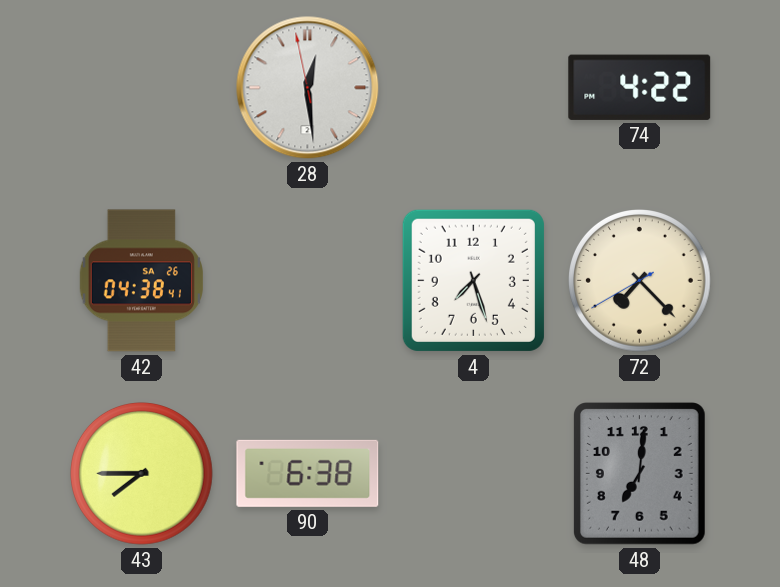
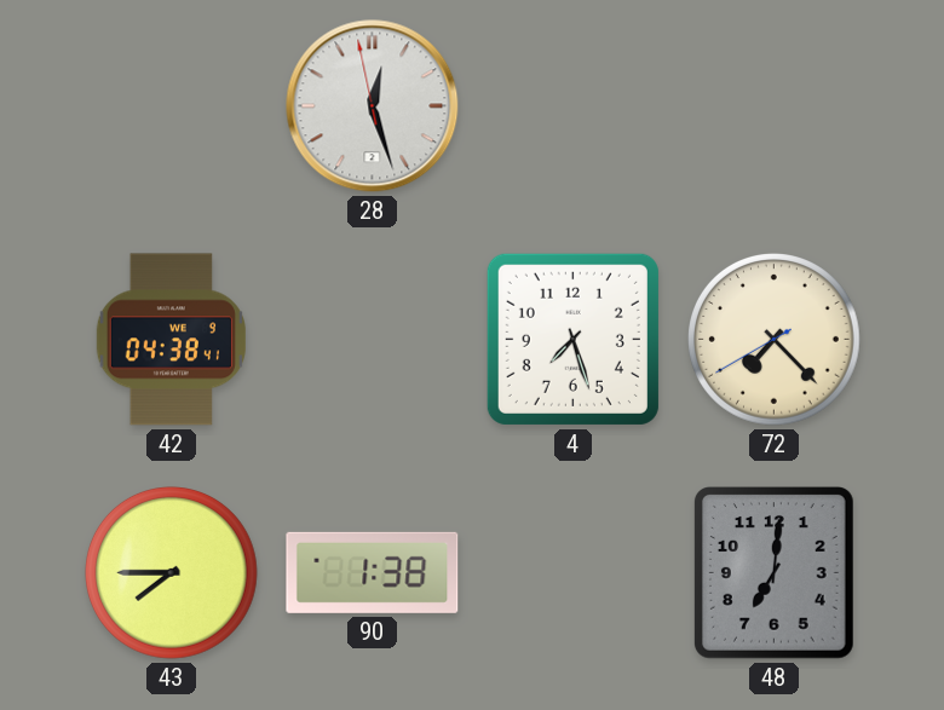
28: 12:28 -> 12:26 (373, 106)
74: 4:22 -> none (640, 87)
42 date: SA 26 -> WE 9 (171, 340)
90: 6:38 -> 1:38 (373, 572)
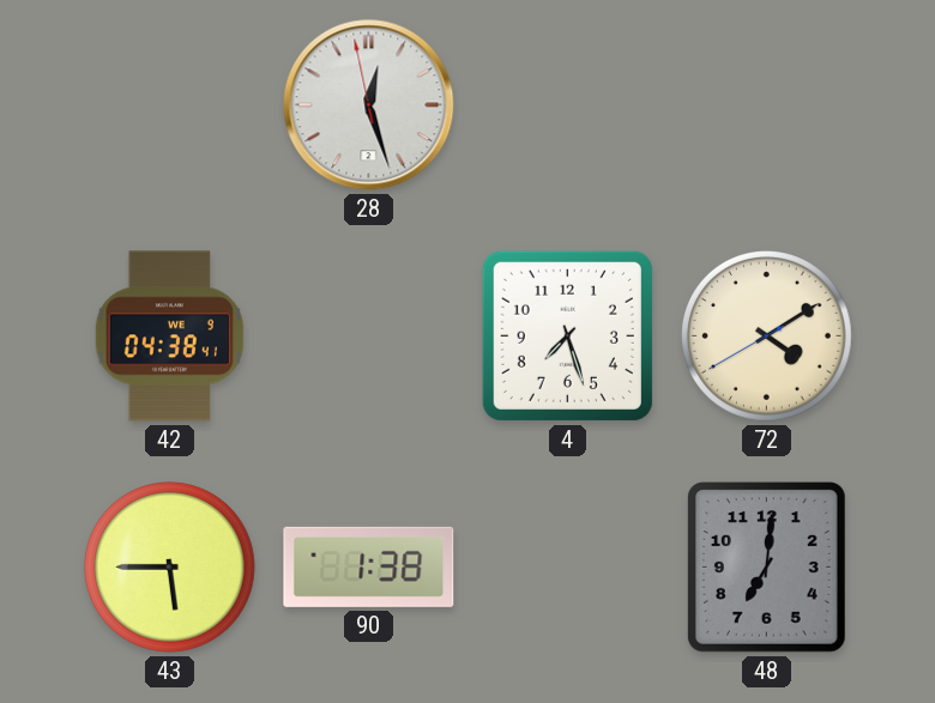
72: 7:22 -> 4:09 (767, 337)
43: 7:45 -> 5:45 (170, 568)
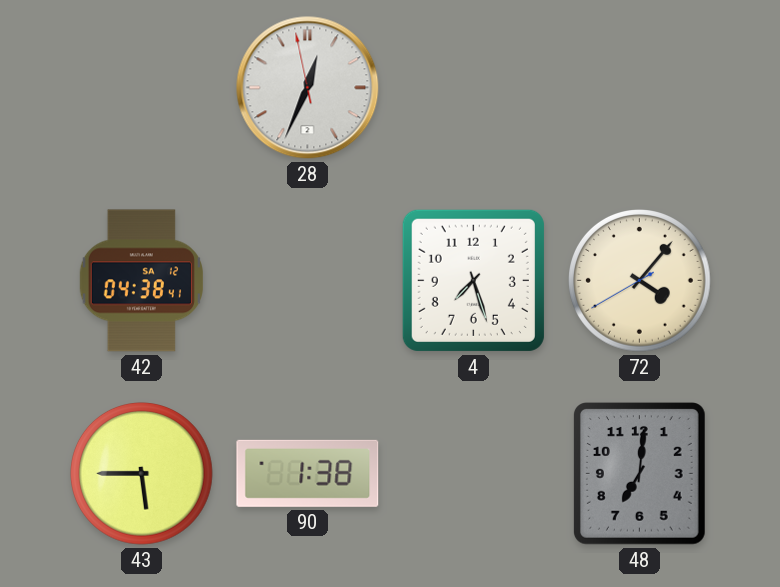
28: 12:26 -> 12:33 (308, 88)
42 date: WE 9 -> SA 12 (141, 281)
72: 4:09 -> 4:06 (640, 281)
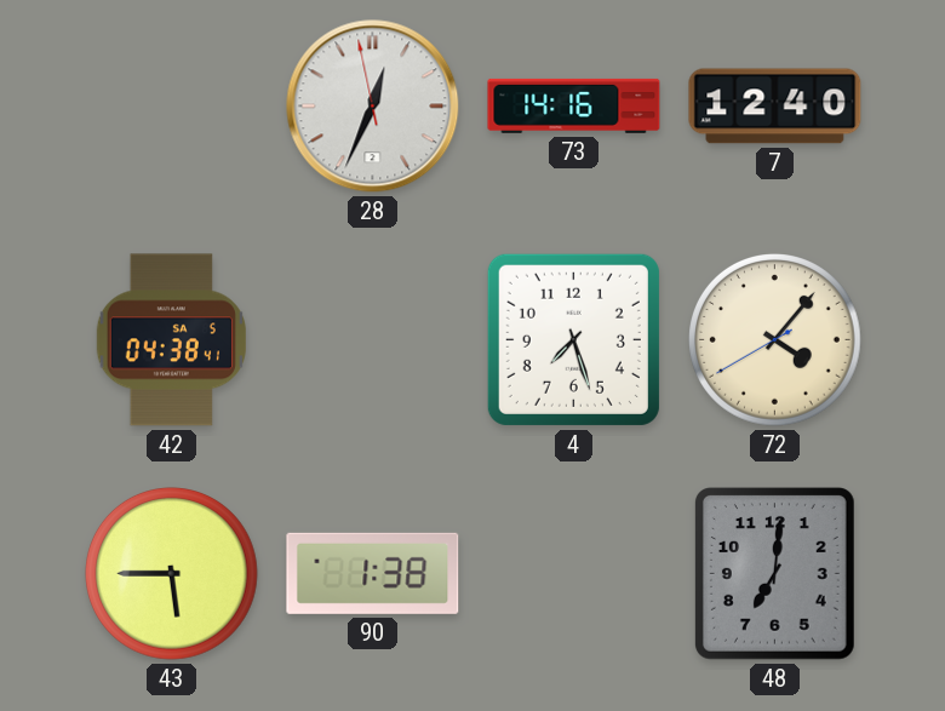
73: none -> 14:16 (574, 105)
7: none -> 12:40 (775, 107)
42 date: SA 12 -> SA 5 (171, 340)
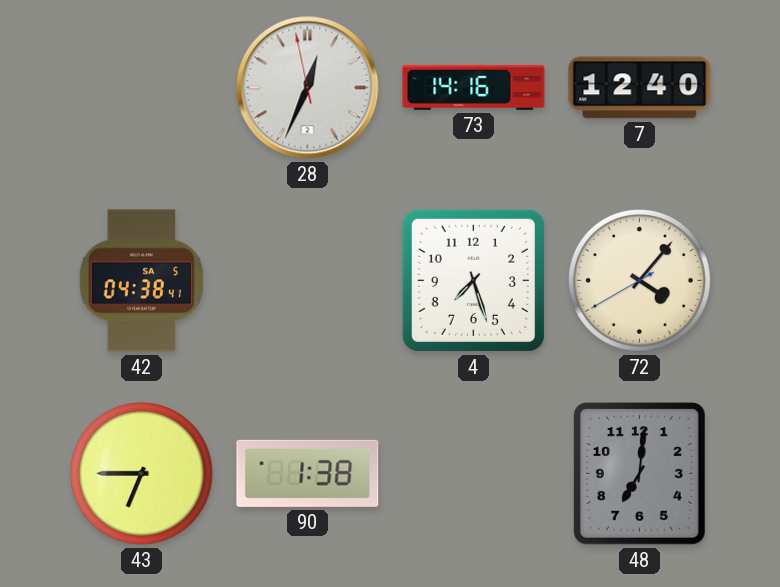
43: 5:45 -> 6:45 (142, 474)
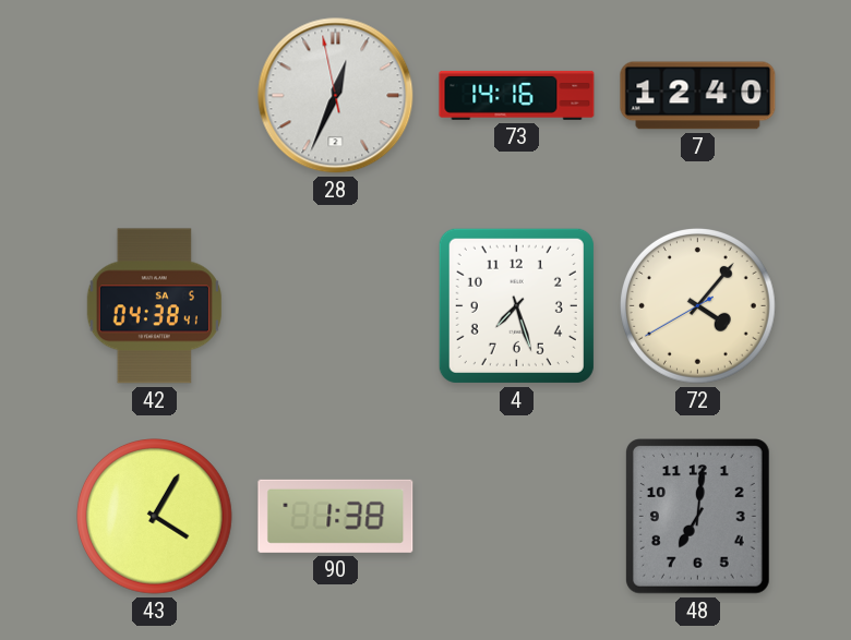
43: 6:45 -> 4:05 (155, 517)
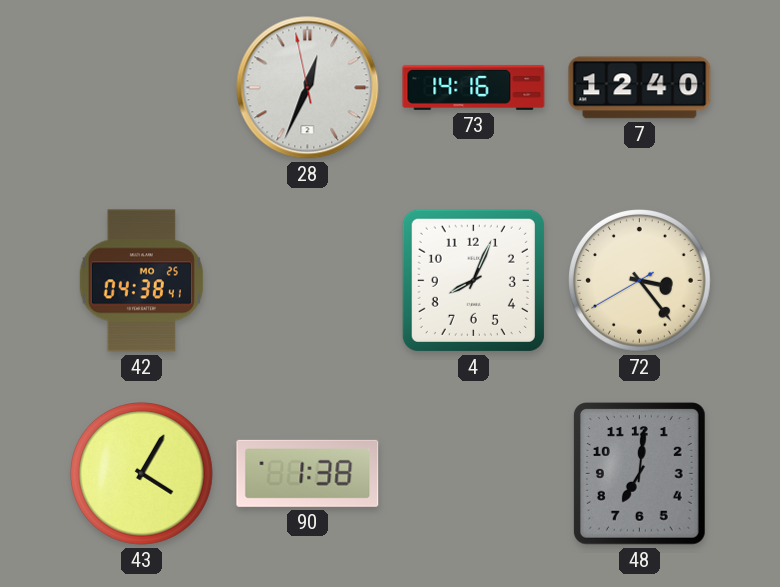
42 date: SA 5 -> MO 25 (141, 281)
4: 7:27 -> 8:04 (473, 280)
72: 4:06 -> 3:23 (640, 281)
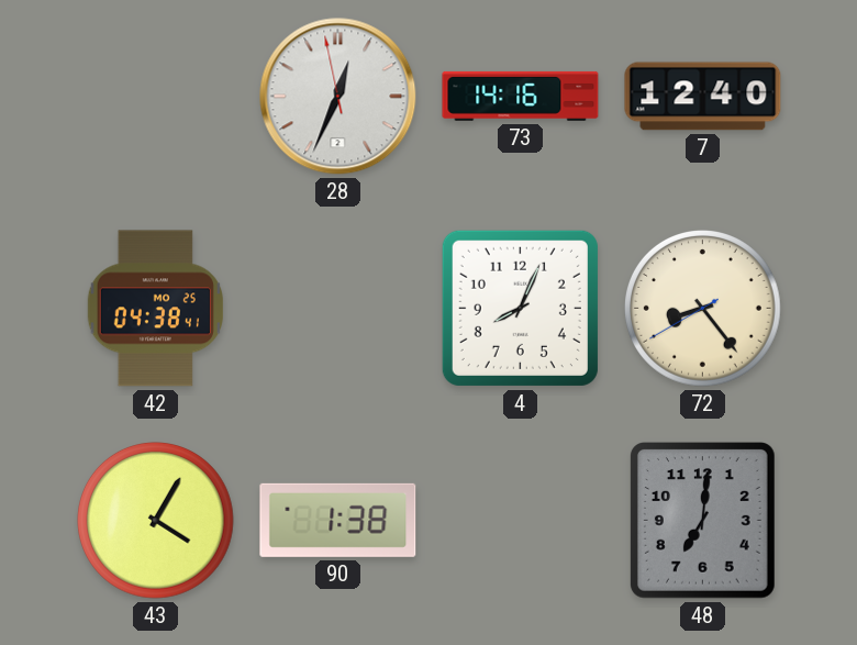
72: 3:23 -> 8:23 (703, 309)
